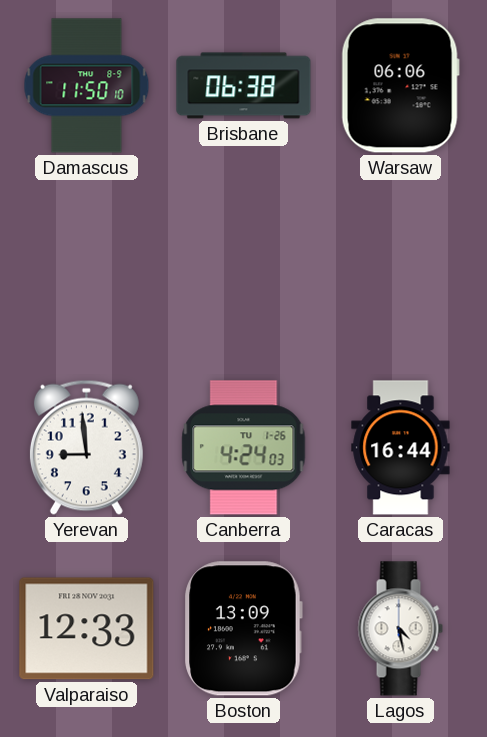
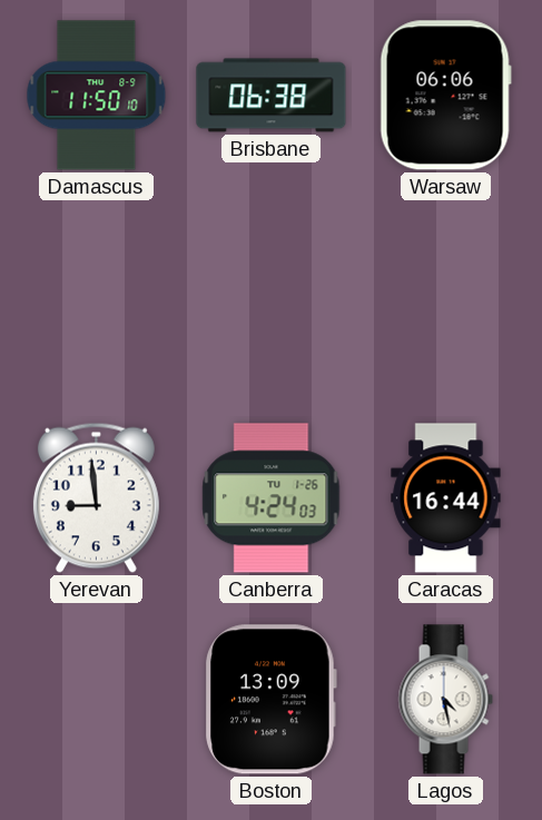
Valparaiso: 12:33 -> none (87, 629)
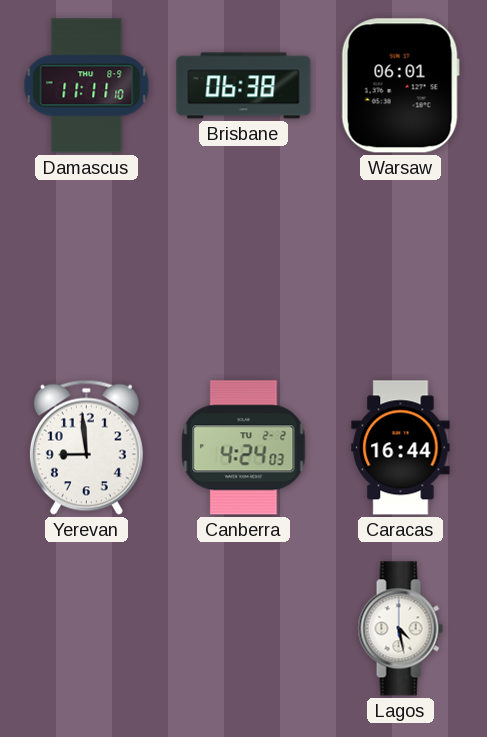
Damascus: 11:50 -> 11:11 (87, 86)
Warsaw: 06:06 -> 06:01 (400, 86)
Canberra date: TU 1-26 -> TU 2-2 (244, 448)
Boston: 13:09 -> none (270, 700)
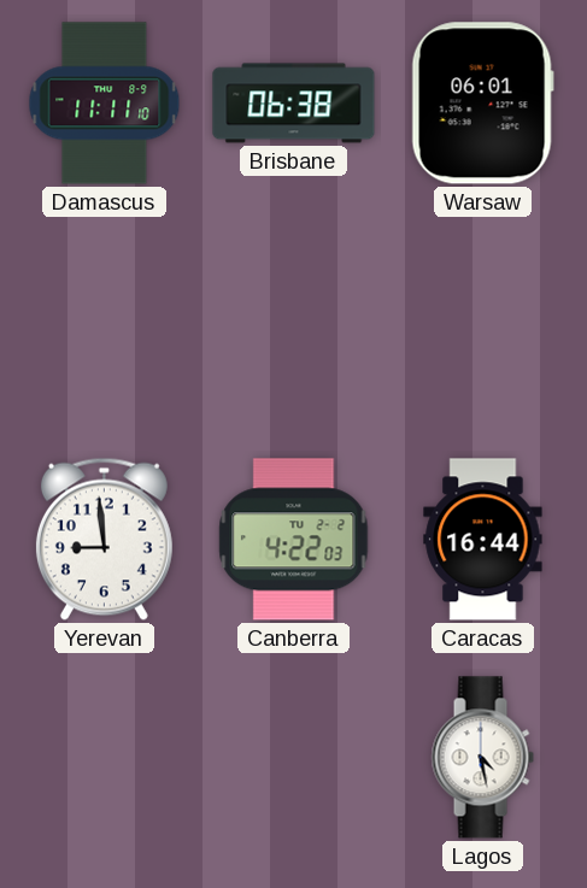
Canberra: 4:24 -> 4:22 (294, 540)
